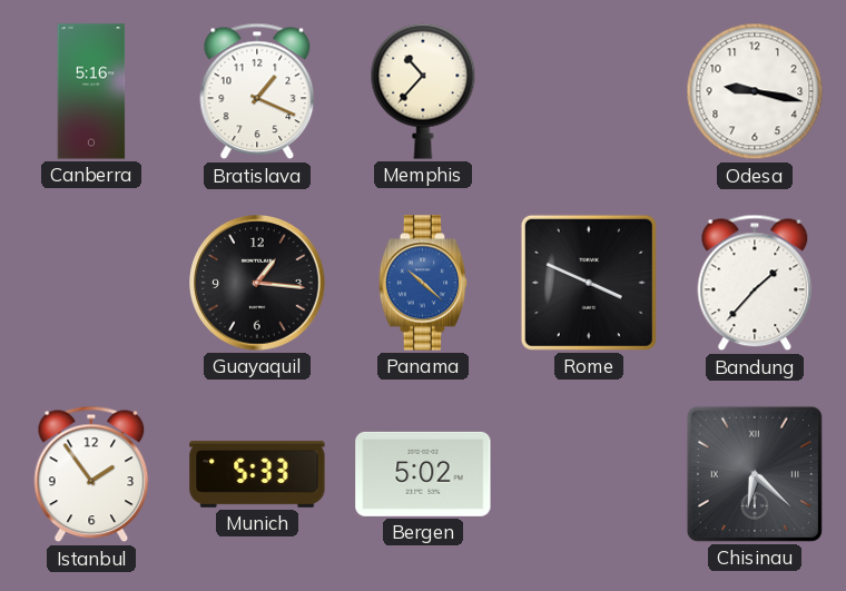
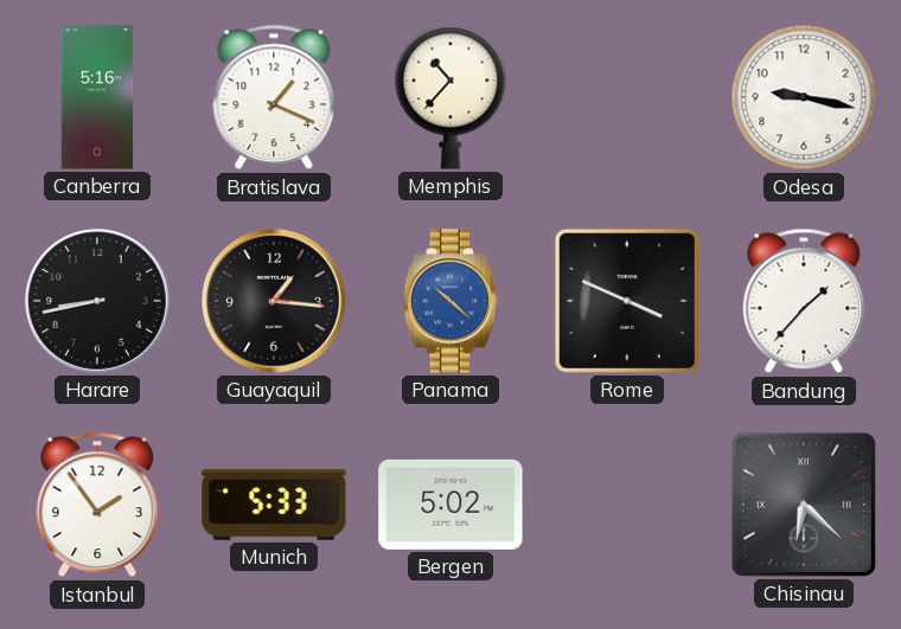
Harare: none -> 8:43 (97, 301)
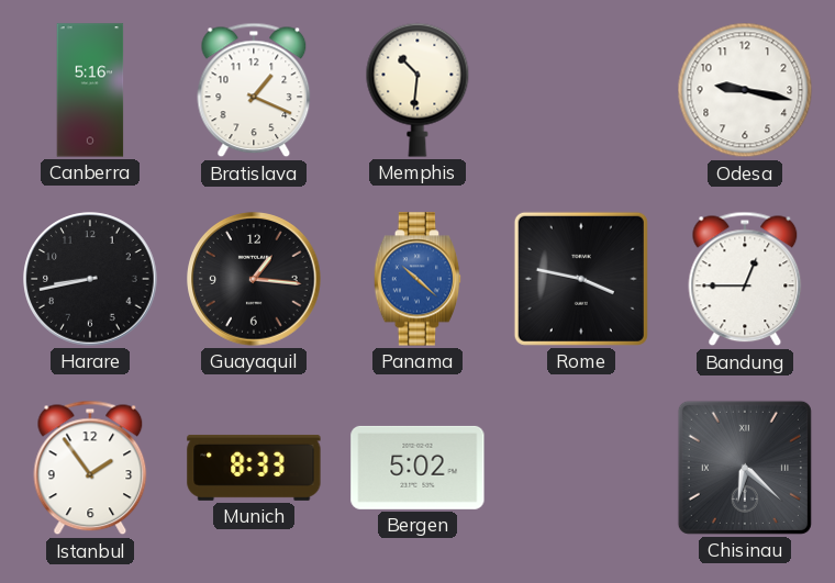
Memphis: 10:37 -> 10:31 (417, 90)
Rome: 3:49 -> 3:47 (581, 279)
Bandung: 1:37 -> 12:45 (745, 279)
Munich: 5:33 -> 8:33 (254, 468)
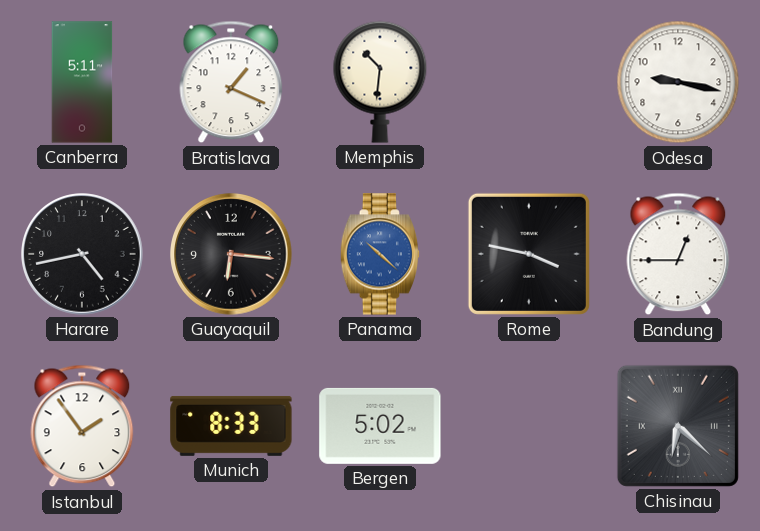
Canberra: 5:16 -> 5:11 (82, 82)
Harare: 8:43 -> 4:43 (82, 254)
Guayaquil: 1:16 -> 6:16 (231, 254)
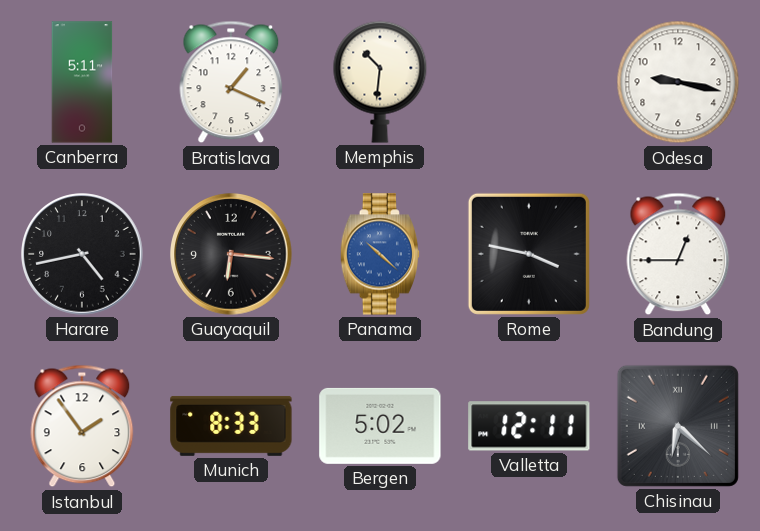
Valletta: none -> 12:11 (529, 426)
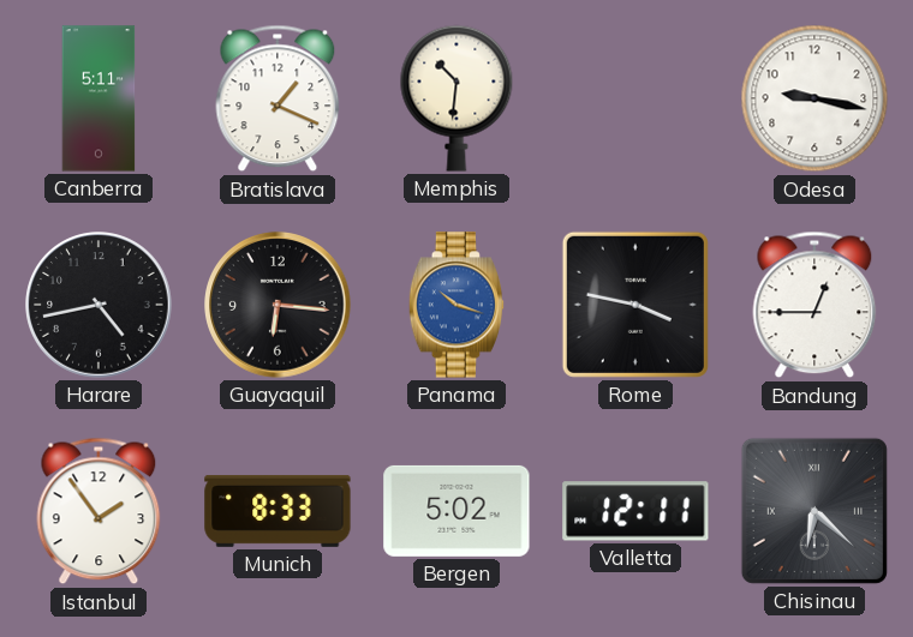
Panama: 10:22 -> 10:18 (456, 305)
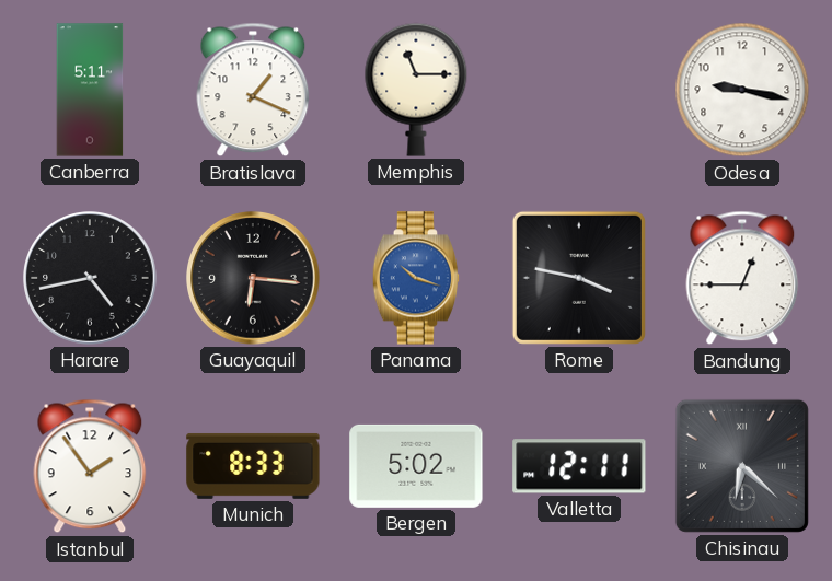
Memphis: 10:31 -> 11:15 (416, 90)
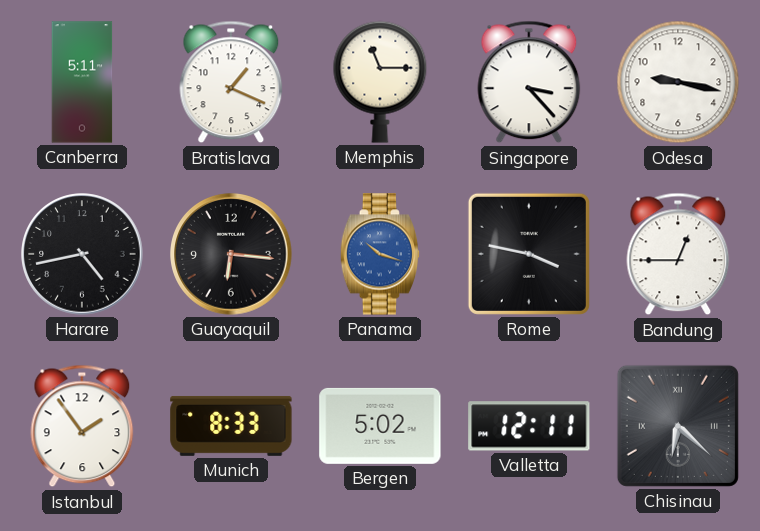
Singapore: none -> 3:23 (529, 82)
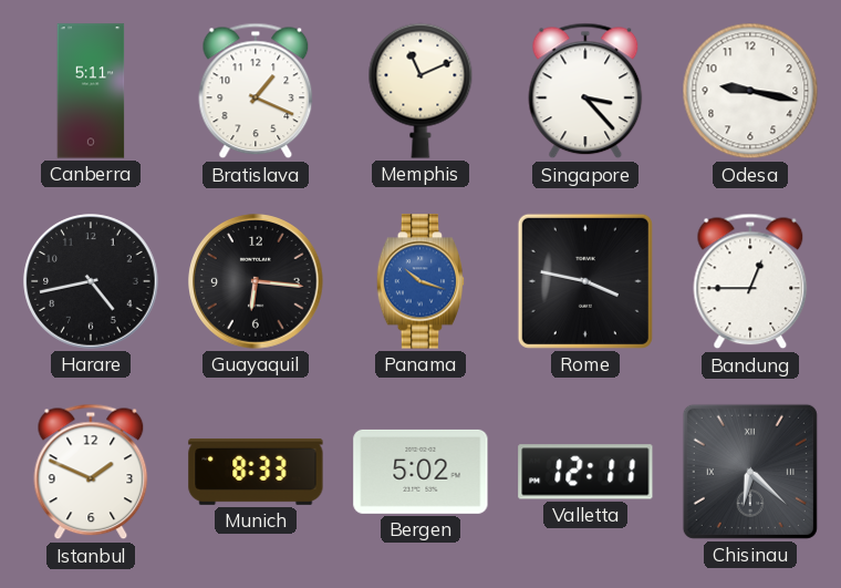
Memphis: 11:15 -> 11:11 (420, 91)
Istanbul: 1:54 -> 1:49 (91, 472)
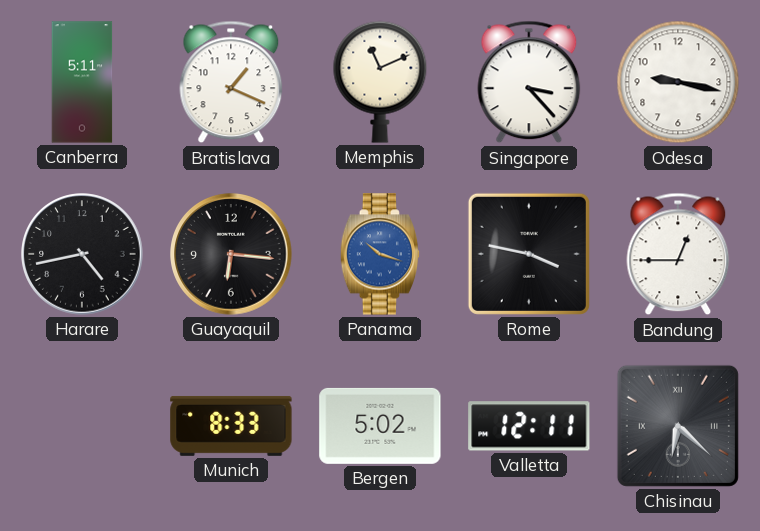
Istanbul: 1:49 -> none (91, 472)
